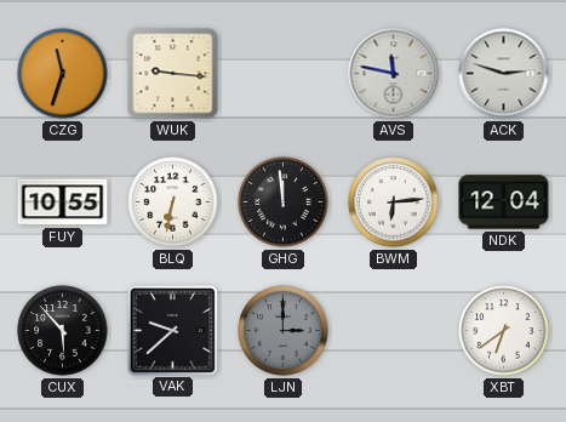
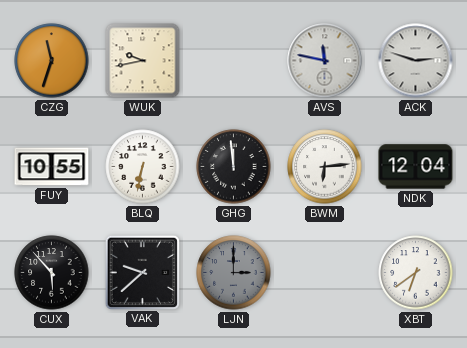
WUK: 9:16 -> 9:43 (143, 61)
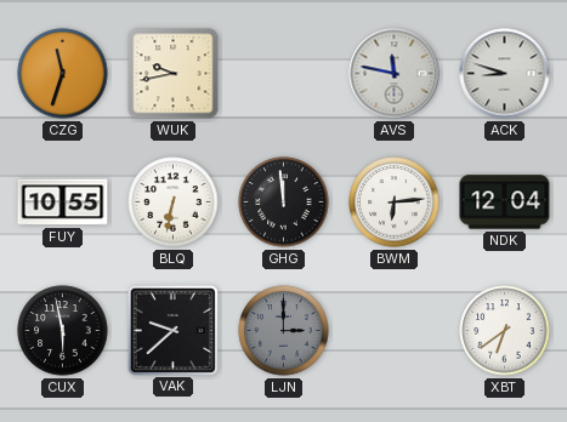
ACK: 2:48 -> 8:48 (505, 74)
CUX: 5:53 -> 5:58 (63, 331)
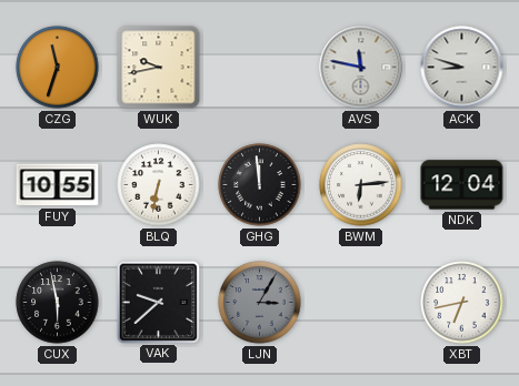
LJN: 3:00 -> 3:05 (260, 303)
XBT: 6:39 -> 6:43 (462, 303)
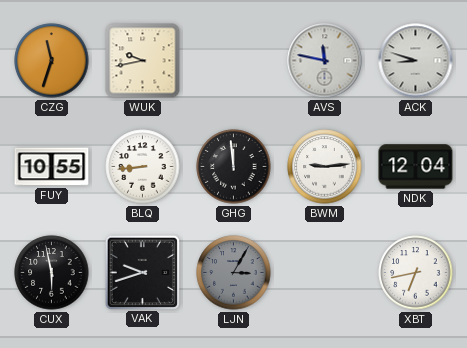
BLQ: 6:32 -> 8:44 (143, 167)
BWM: 6:14 -> 9:14 (325, 167)
VAK: 9:38 -> 9:42 (142, 272)
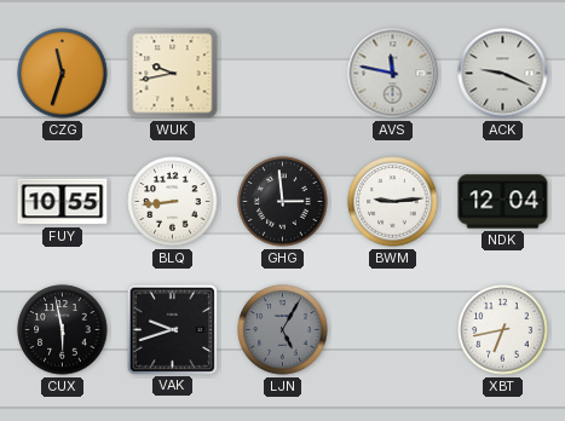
ACK: 8:48 -> 9:19 (503, 74)
GHG: 11:59 -> 2:59 (283, 202)
LJN: 3:05 -> 5:05 (283, 330)
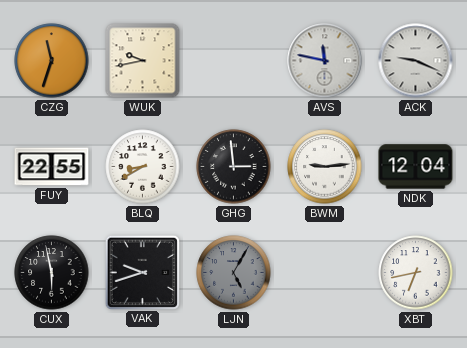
FUY: 10:55 -> 22:55 (52, 167)
BLQ: 8:44 -> 8:40 (143, 167)
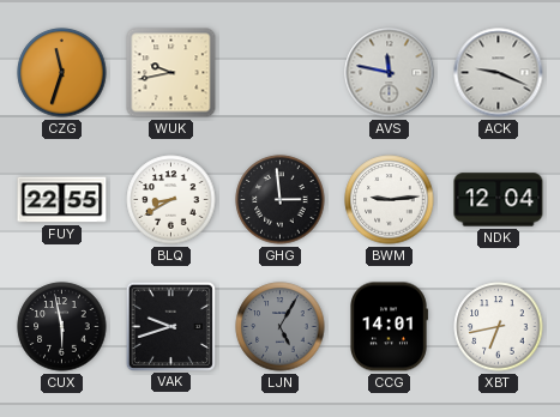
CCG: none -> 14:01 (390, 327)
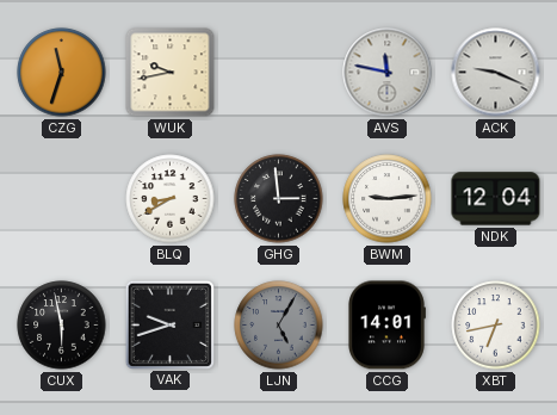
FUY: 22:55 -> none (62, 200)
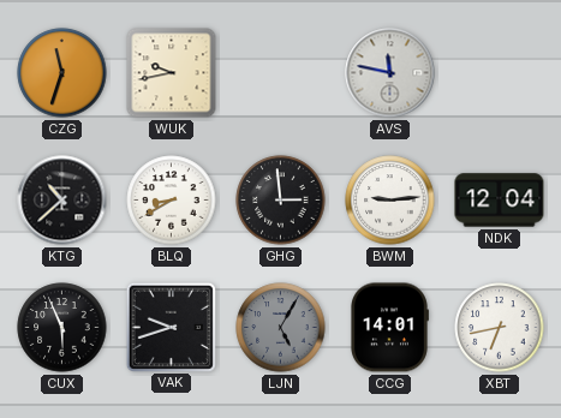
ACK: 9:19 -> none (496, 73)
KTG: none -> 10:38 (62, 201)
CUX: 5:58 -> 5:56 (62, 328)
